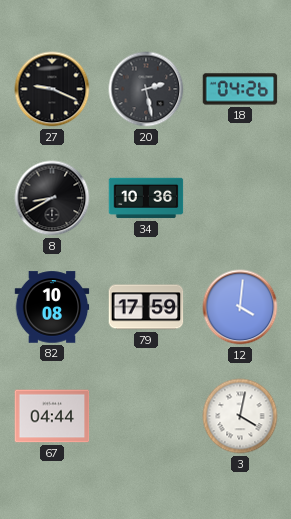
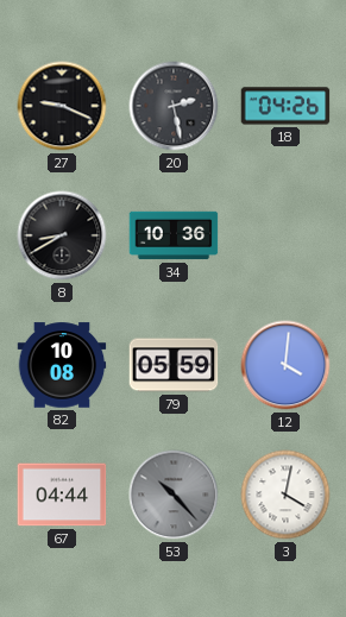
79: 17:59 -> 05:59 (174, 365)
53: none -> 10:23 (174, 495)
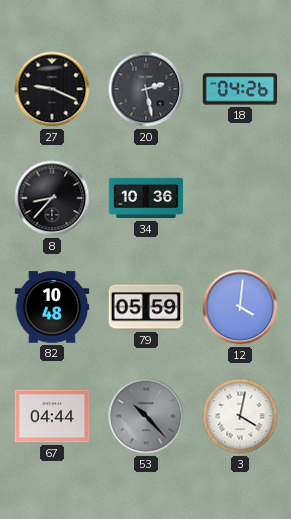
8: 8:40 -> 8:37 (52, 198)
82: 10:08 -> 10:48 (52, 307)
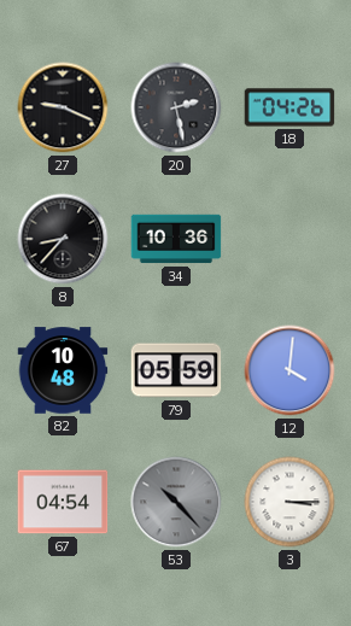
67: 04:44 -> 04:54 (63, 502)
3: 4:02 -> 3:15 (289, 502)
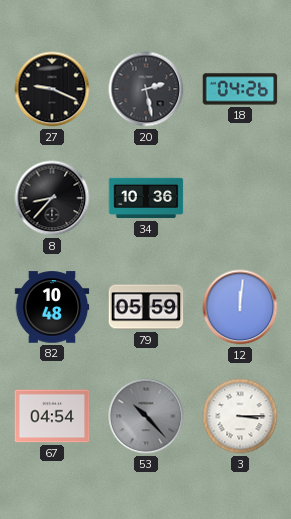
12: 4:01 -> 12:01 (240, 307)
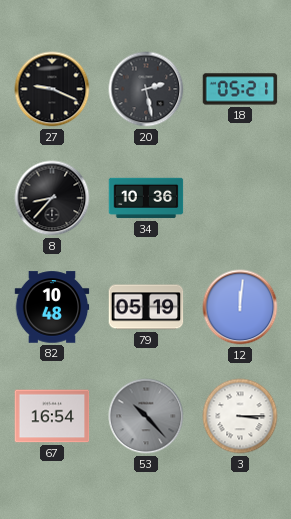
18: 04:26 -> 05:21 (240, 89)
79: 05:59 -> 05:19 (146, 307)
67: 04:54 -> 16:54 (52, 416)
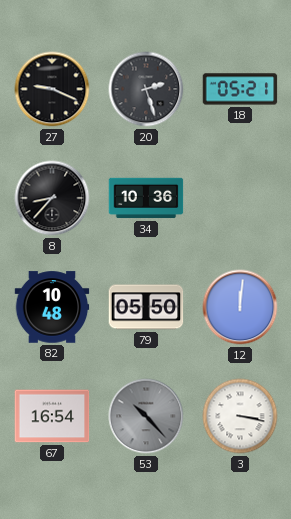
20: 2:28 -> 2:27 (146, 89)
79: 05:19 -> 05:50 (146, 307)
3: 3:15 -> 3:17 (240, 416)
